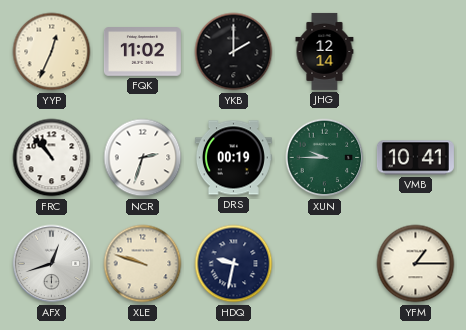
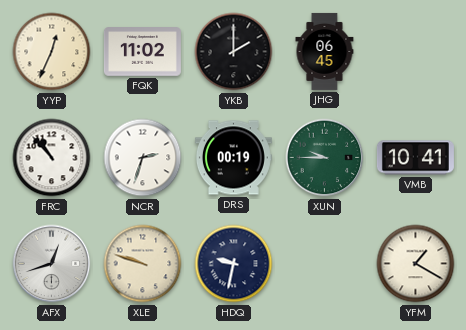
JHG: 12:14 -> 06:45 (325, 51)
YFM: 1:15 -> 1:20 (416, 264)
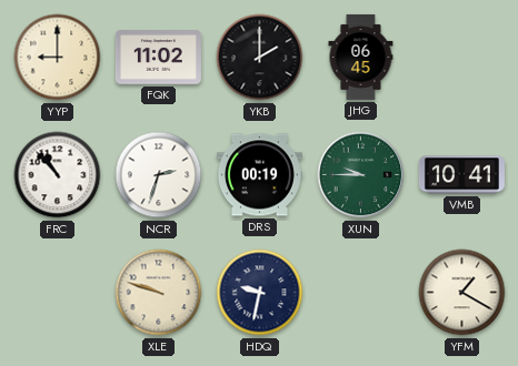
YYP: 12:34 -> 9:00 (58, 58)
AFX: 12:42 -> none (52, 264)
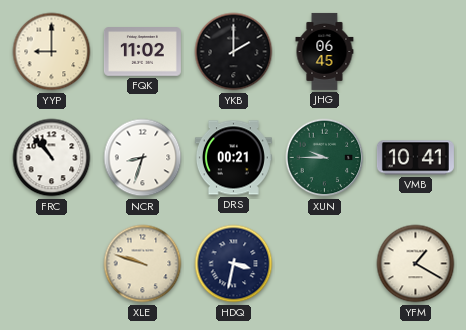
NCR: 2:33 -> 8:33 (143, 158)
DRS: 00:19 -> 00:21 (233, 158)
HDQ: 9:32 -> 3:32 (234, 264)
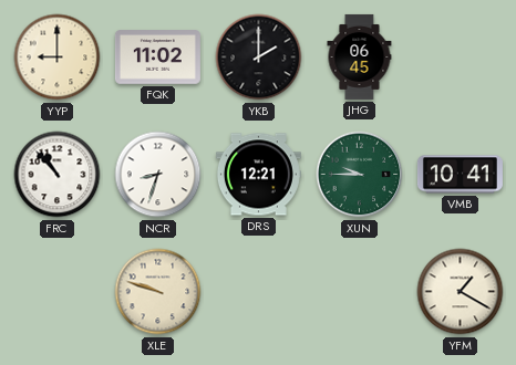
DRS: 00:21 -> 12:21 (258, 175)
HDQ: 3:32 -> none (234, 264)
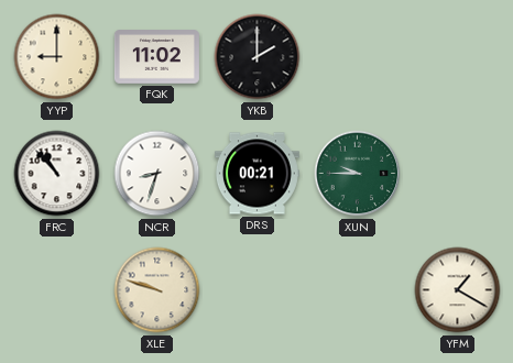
JHG: 06:45 -> none (360, 56)
DRS: 12:21 -> 00:21 (256, 174)
VMB: 10:41 -> none (460, 175)
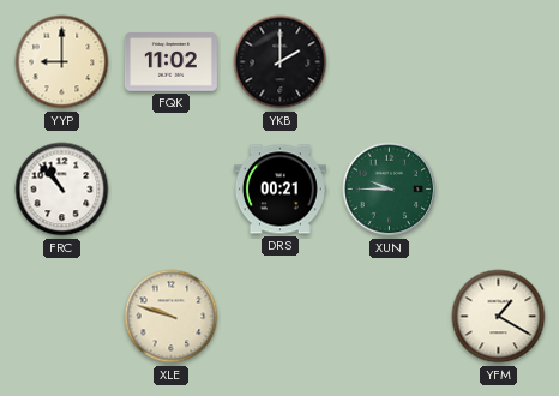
NCR: 8:33 -> none (157, 174)
